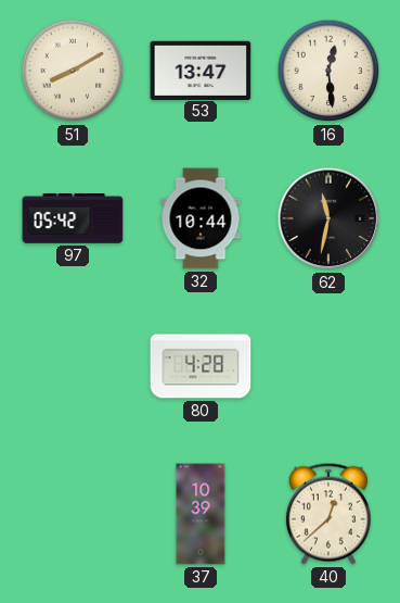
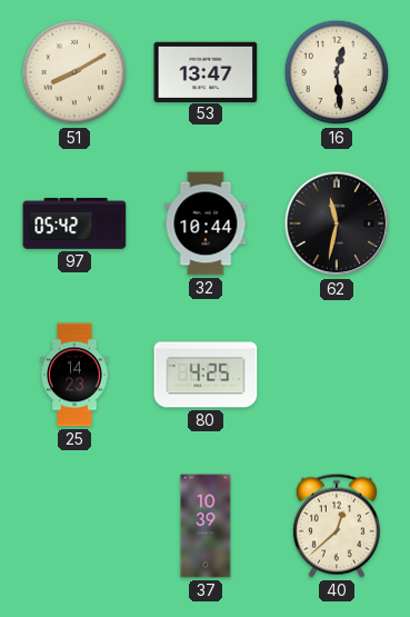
25: none -> 14:23 (74, 375)
80: 4:28 -> 4:25 (206, 375)
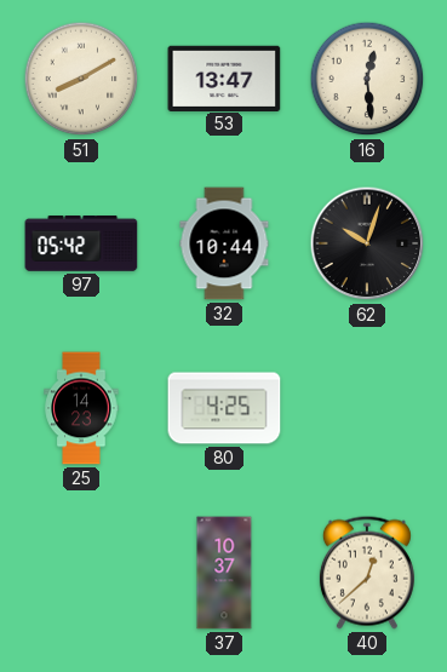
62: 11:32 -> 10:03 (367, 243)
37: 10:39 -> 10:37 (224, 573)
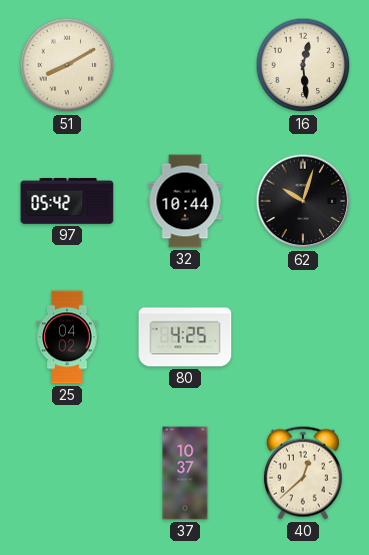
53: 13:47 -> none (224, 77)
25: 14:23 -> 04:02 (67, 337)
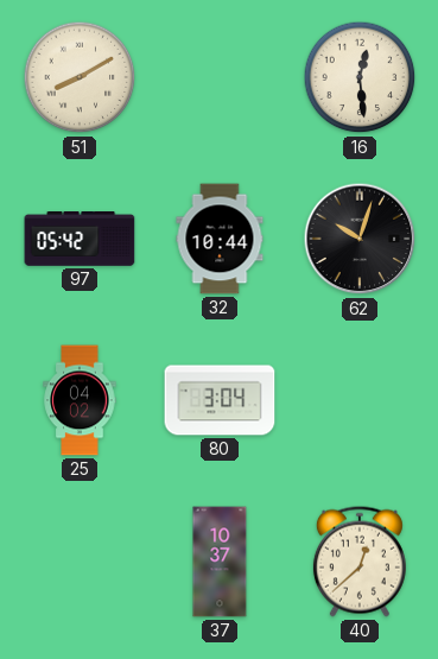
80: 4:25 -> 3:04 (220, 400)
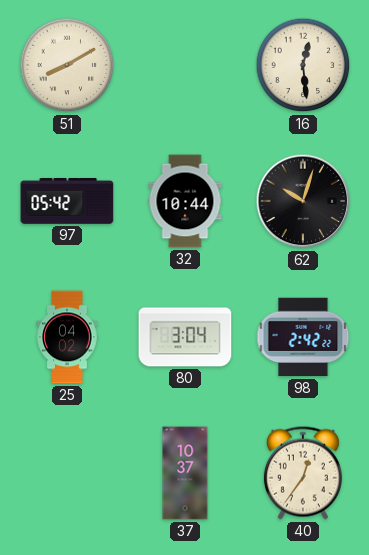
98: none -> 2:42 (303, 337)
40: 12:38 -> 12:36 (303, 473)
